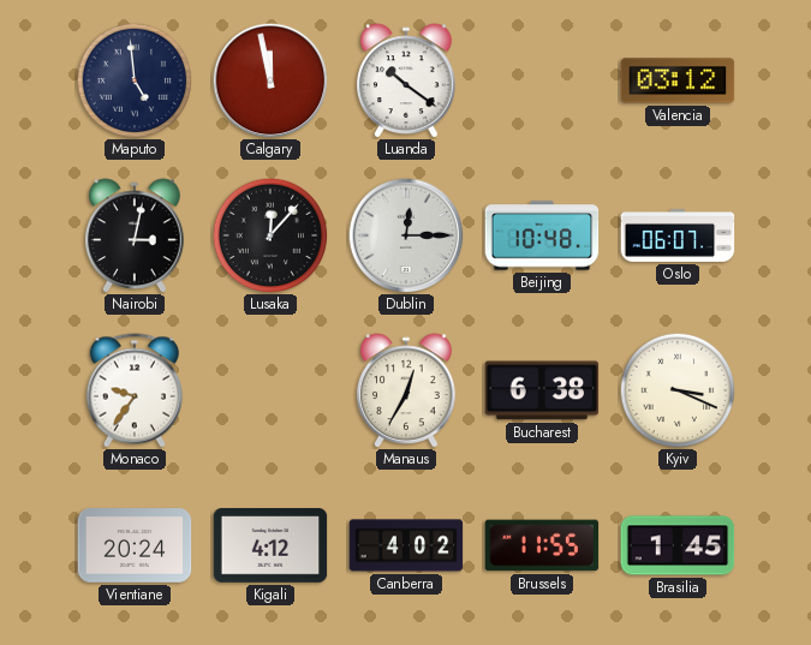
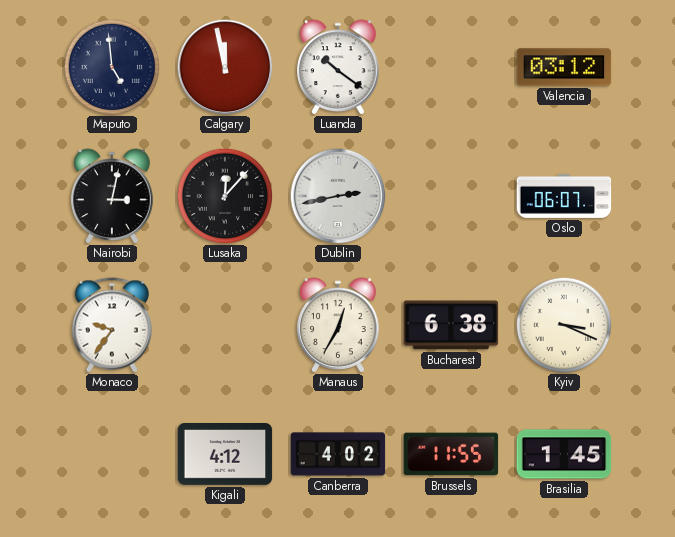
Dublin: 12:15 -> 2:43 (338, 196)
Beijing: 10:48 -> none (542, 235)
Vientiane: 20:24 -> none (135, 547)
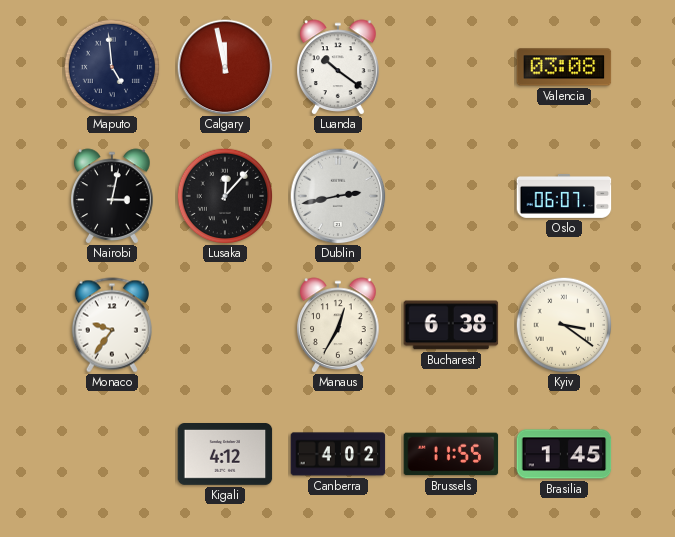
Valencia: 03:12 -> 03:08 (564, 67)
Kyiv: 3:19 -> 3:21 (564, 325)
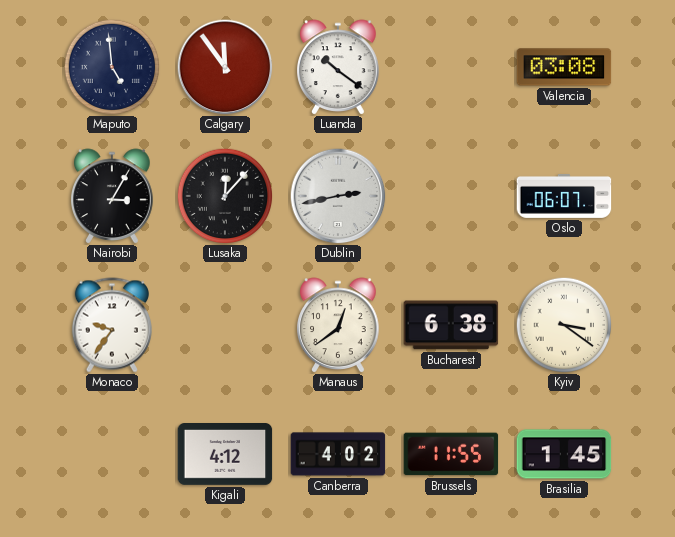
Calgary: 11:58 -> 11:54 (225, 67)
Nairobi: 3:02 -> 3:05 (113, 196)
Manaus: 12:35 -> 12:39 (339, 325)
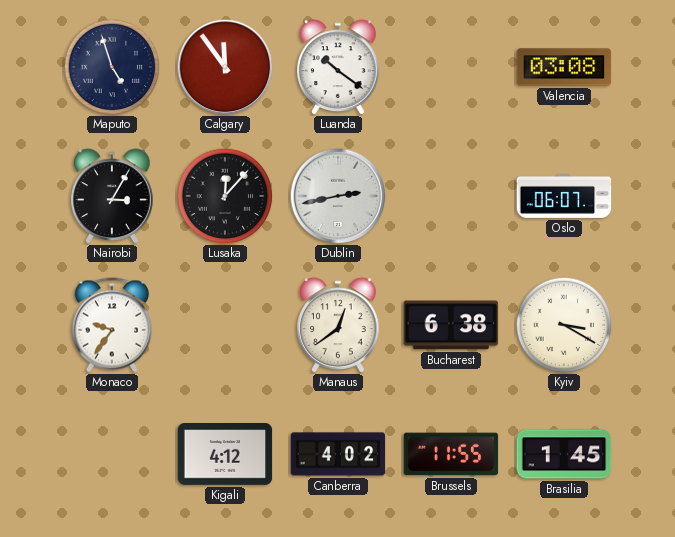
Maputo: 4:59 -> 4:57 (112, 67)
Kyiv: 3:21 -> 3:20 (564, 325)
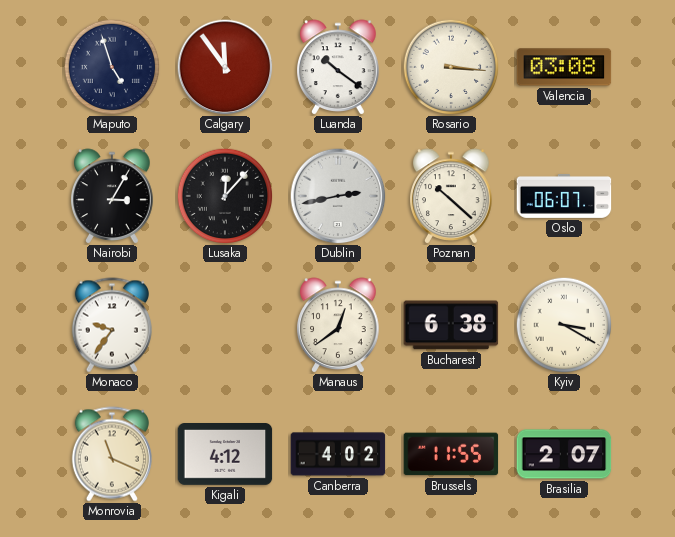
Rosario: none -> 3:16 (451, 67)
Poznan: none -> 10:22 (452, 196)
Monrovia: none -> 11:19 (112, 454)
Brasilia: 1:45 -> 2:07 (564, 454)
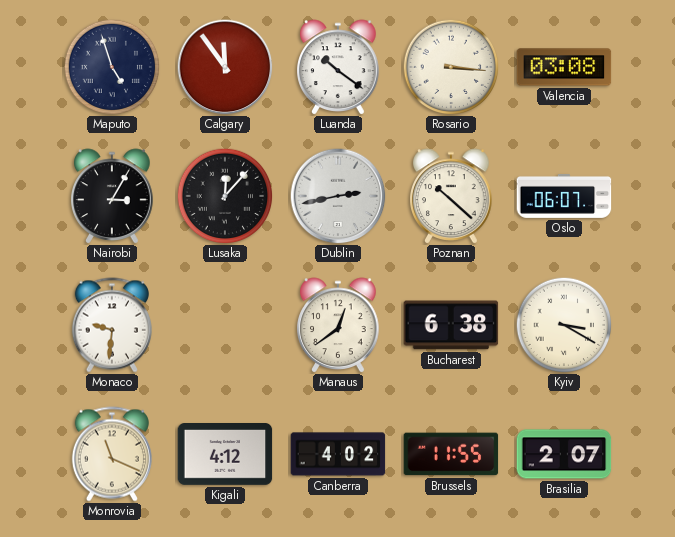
Monaco: 9:36 -> 9:31 (112, 325)
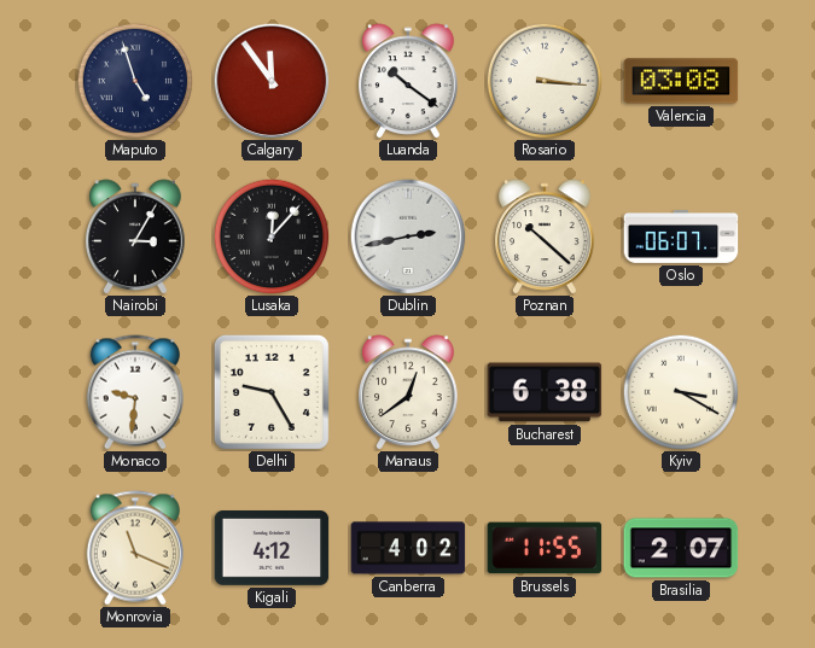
Delhi: none -> 9:25 (272, 392)
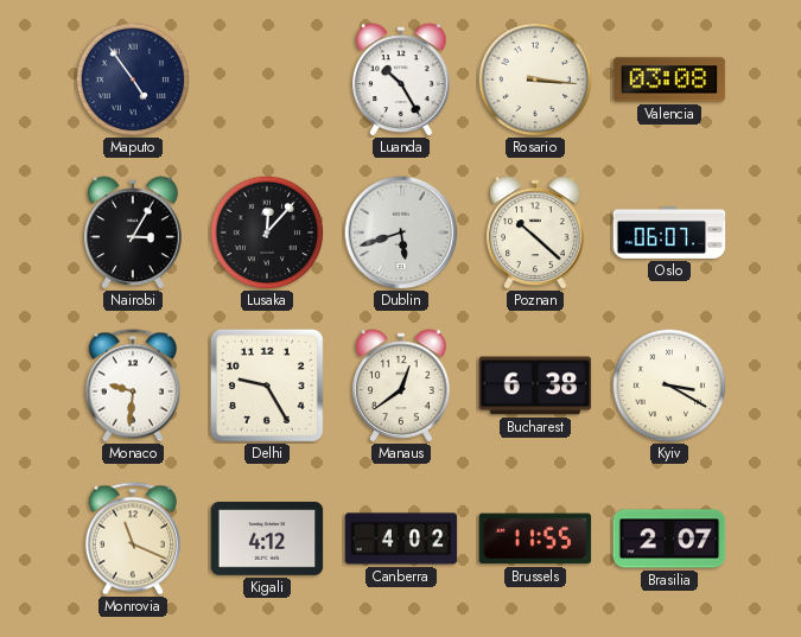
Maputo: 4:57 -> 4:54 (133, 79)
Calgary: 11:54 -> none (272, 81)
Luanda: 10:21 -> 10:25 (402, 79)
Dublin: 2:43 -> 5:42 (401, 232)
